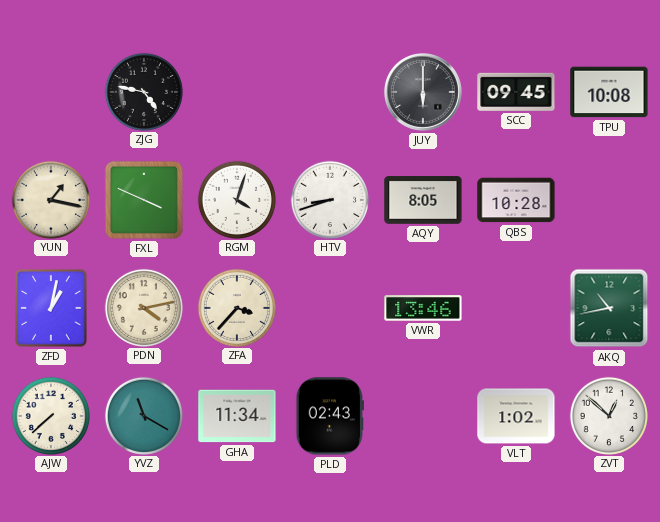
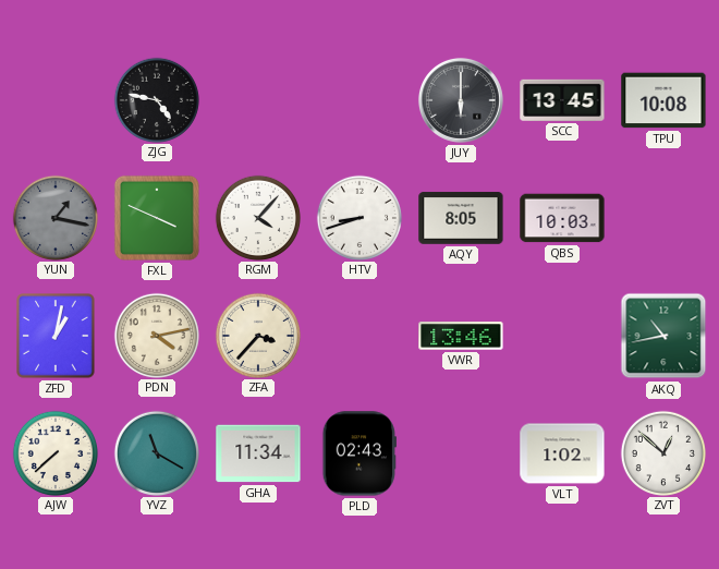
SCC: 09:45 -> 13:45 (562, 100)
YUN dial: cream -> grey (54, 217)
RGM: 4:03 -> 4:07 (257, 217)
QBS: 10:28 -> 10:03 (562, 218)
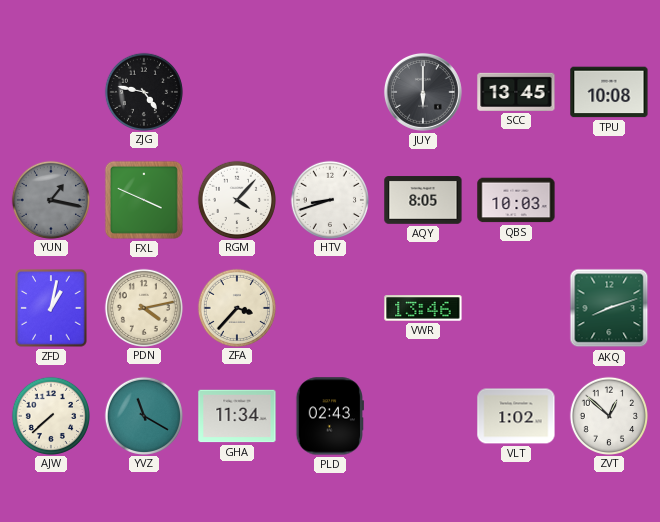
AKQ: 10:43 -> 8:12 (609, 308)
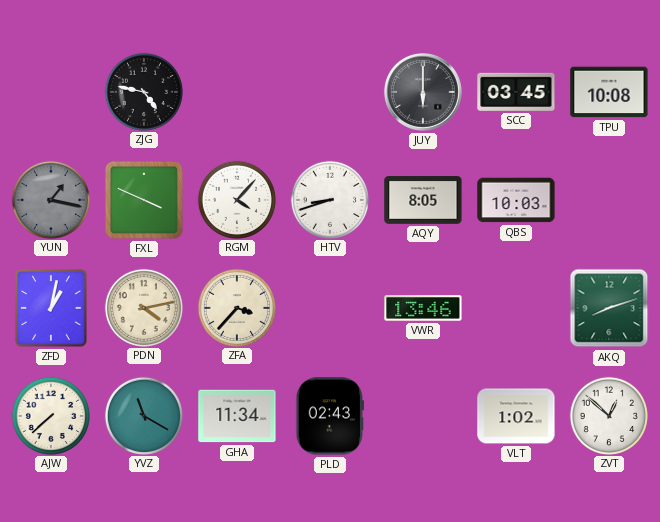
SCC: 13:45 -> 03:45 (516, 92)
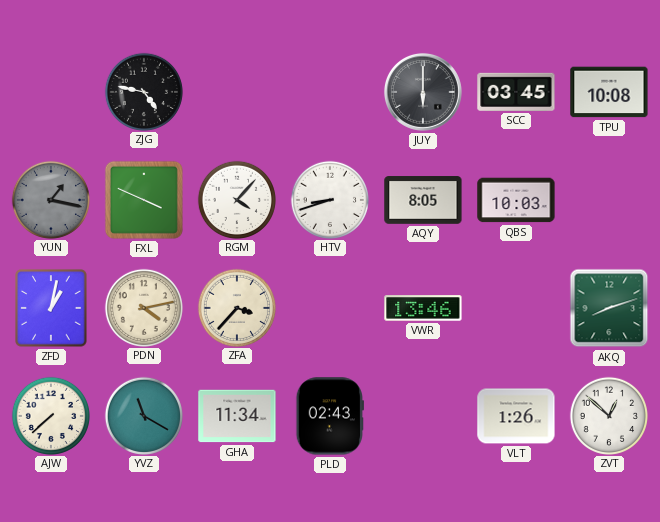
VLT: 1:02 -> 1:26 (516, 416)
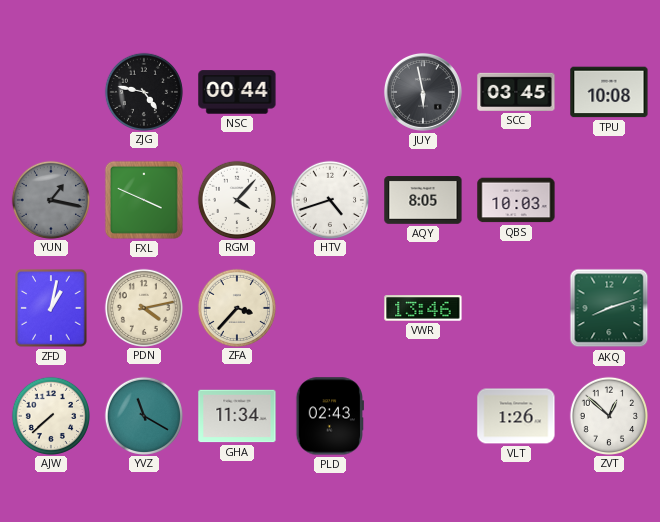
NSC: none -> 00:44 (237, 92)
JUY: 6:00 -> 5:58 (423, 92)
HTV: 8:42 -> 4:42 (329, 199)
